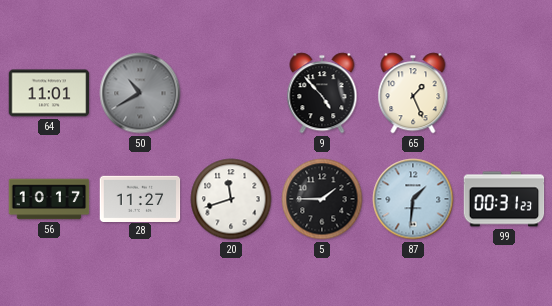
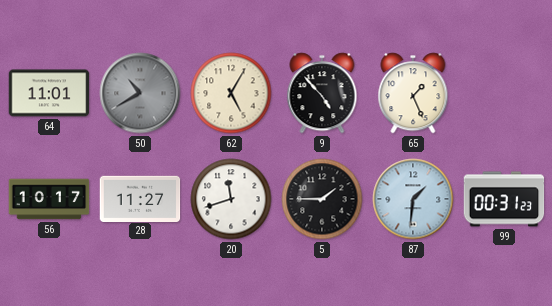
62: none -> 5:05 (231, 93)
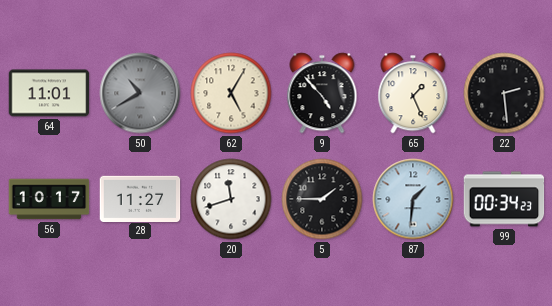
22: none -> 2:29 (504, 93)
99: 00:31 -> 00:34 (504, 199)
